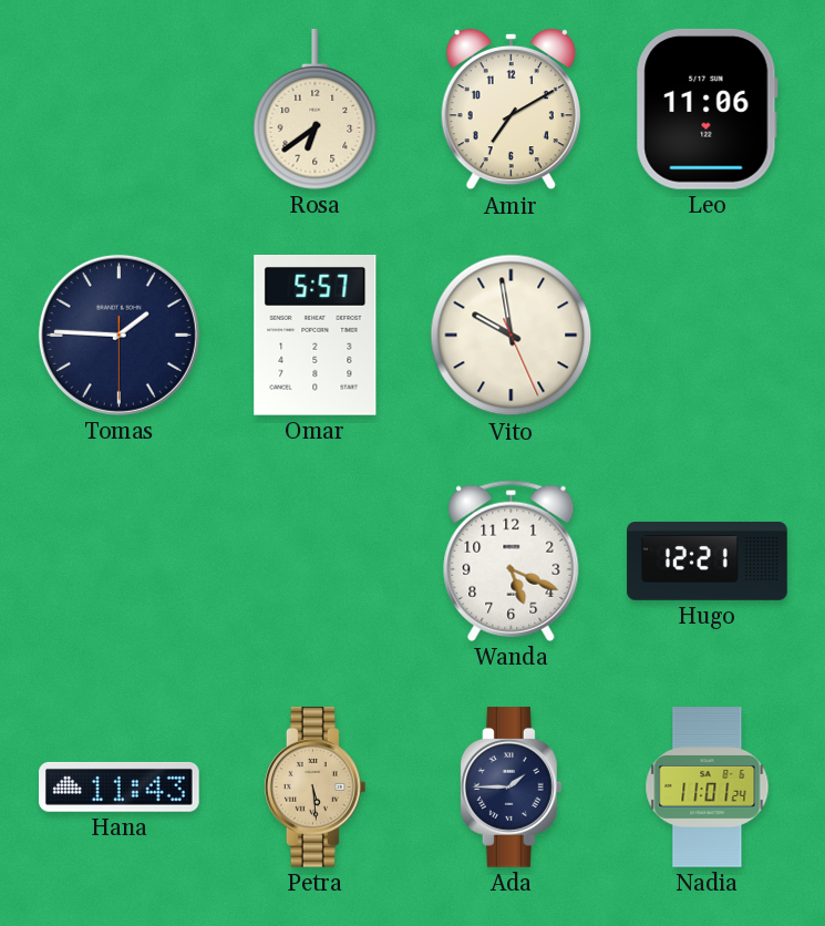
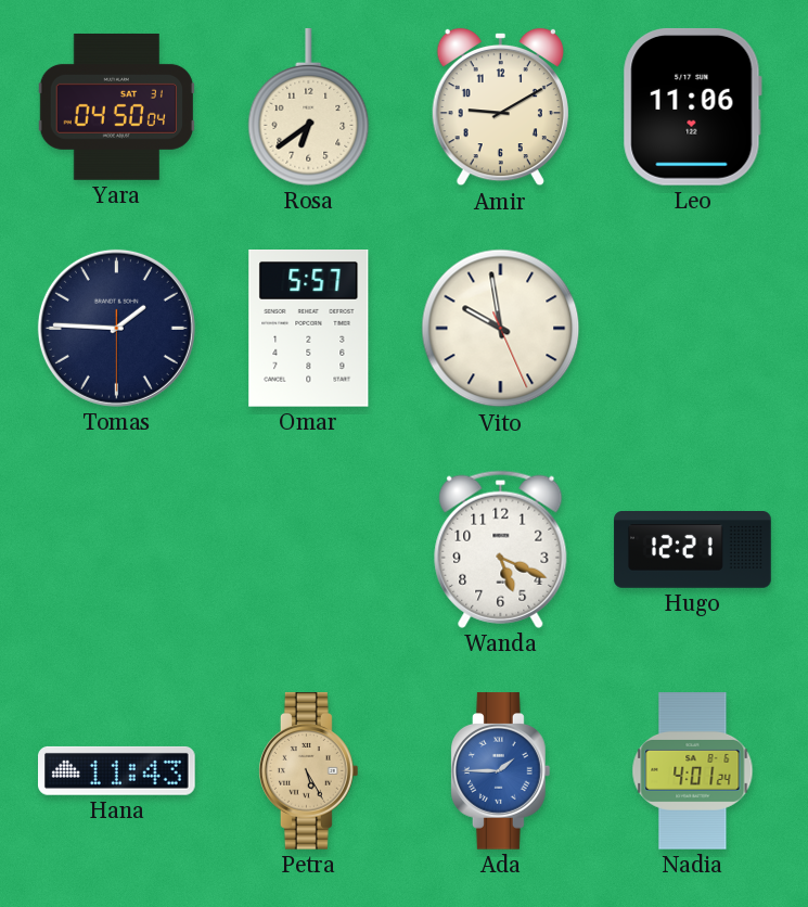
Yara: none -> 04:50 (116, 106)
Amir: 7:10 -> 9:10 (500, 107)
Petra: 5:29 -> 5:25 (308, 771)
Ada dial: navy -> blue (500, 771)
Nadia: 11:01 -> 4:01 (693, 771)
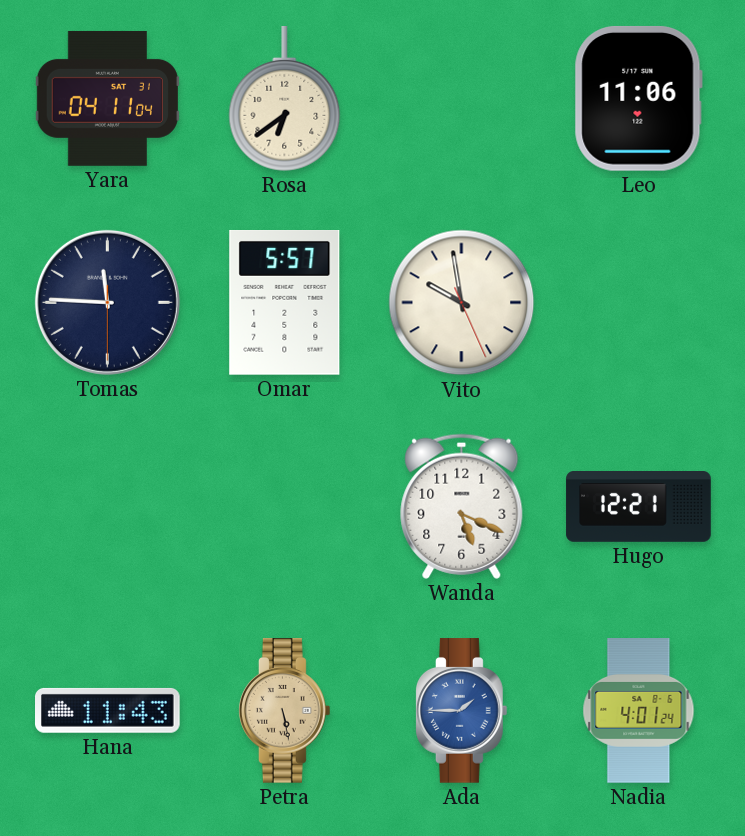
Yara: 04:50 -> 04:11 (107, 98)
Amir: 9:10 -> none (500, 107)
Tomas: 1:45 -> 11:45 (107, 302)
Petra: 5:25 -> 5:28 (284, 711)
